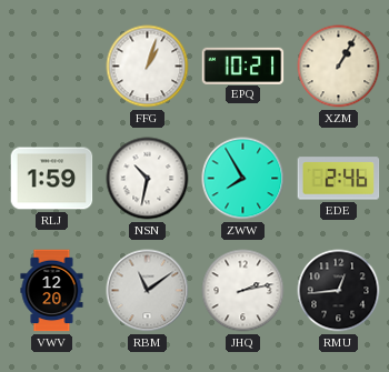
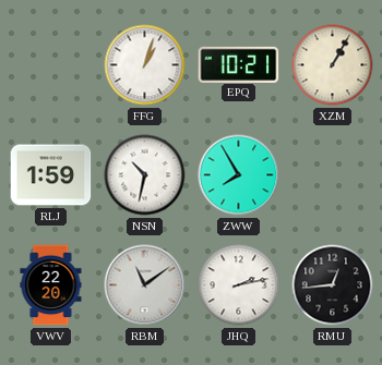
EDE: 2:46 -> none (339, 179)
VWV: 12:20 -> 22:20 (51, 285)
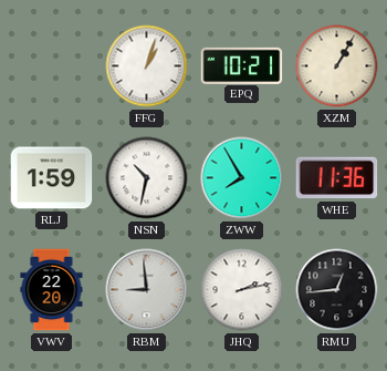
WHE: none -> 11:36 (337, 178)
RBM: 11:09 -> 8:59 (147, 290)
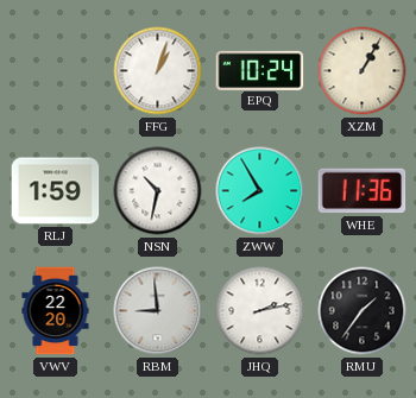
EPQ: 10:21 -> 10:24 (260, 70)
RMU: 12:44 -> 1:36 (363, 311)
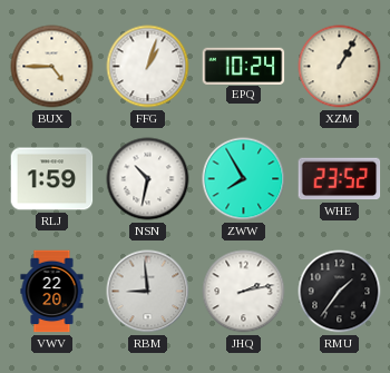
BUX: none -> 4:45 (52, 67)
WHE: 11:36 -> 23:52 (340, 179)
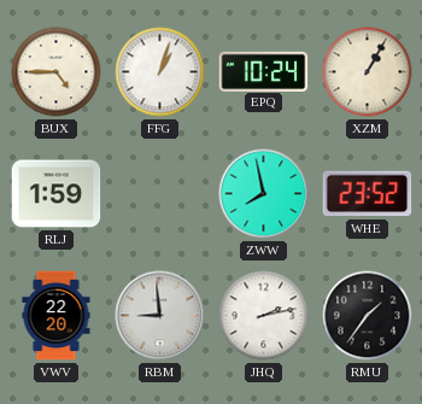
NSN: 10:32 -> none (148, 179)
ZWW: 7:55 -> 7:58 (264, 194)
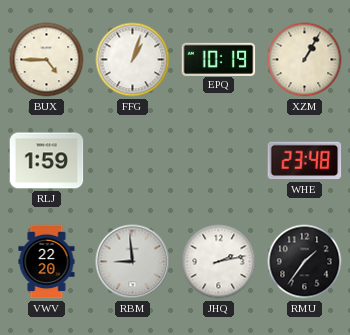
EPQ: 10:24 -> 10:19 (219, 59)
ZWW: 7:58 -> none (264, 194)
WHE: 23:52 -> 23:48 (305, 161)
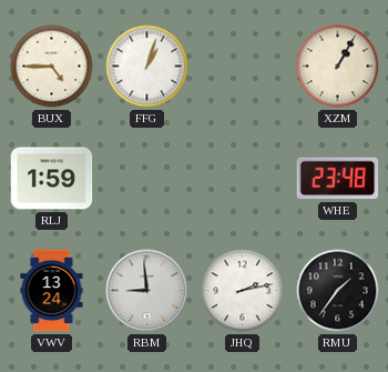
EPQ: 10:19 -> none (219, 59)
VWV: 22:20 -> 13:24 (52, 291)
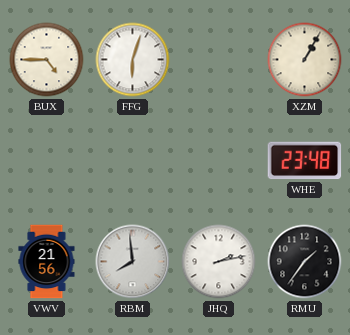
FFG: 1:03 -> 6:03 (133, 60)
RLJ: 1:59 -> none (52, 179)
VWV: 13:24 -> 21:56 (47, 262)
RBM: 8:59 -> 7:59 (133, 262)
